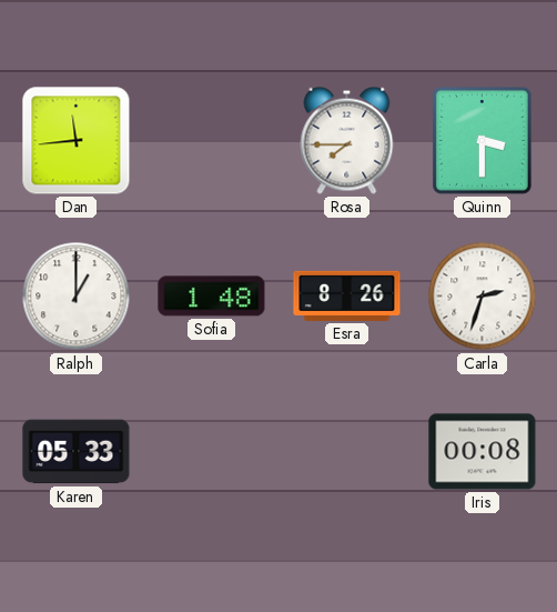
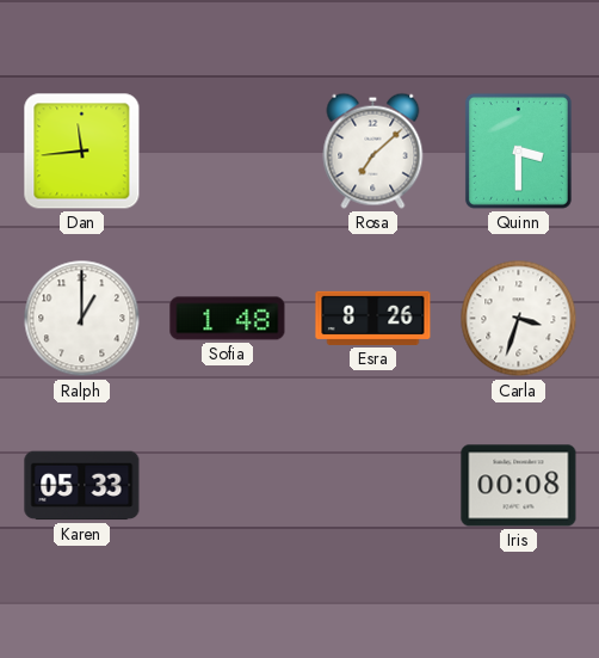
Rosa: 7:45 -> 7:08 (373, 150)
Carla: 2:33 -> 3:33 (519, 319)
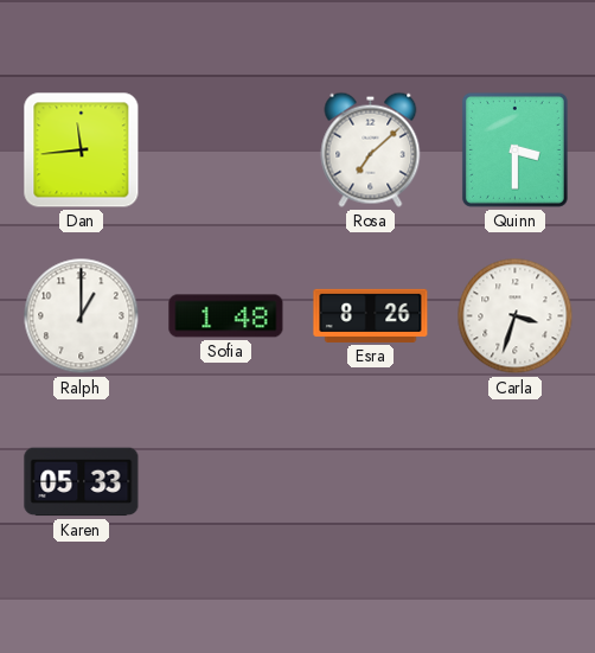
Iris: 00:08 -> none (519, 486)
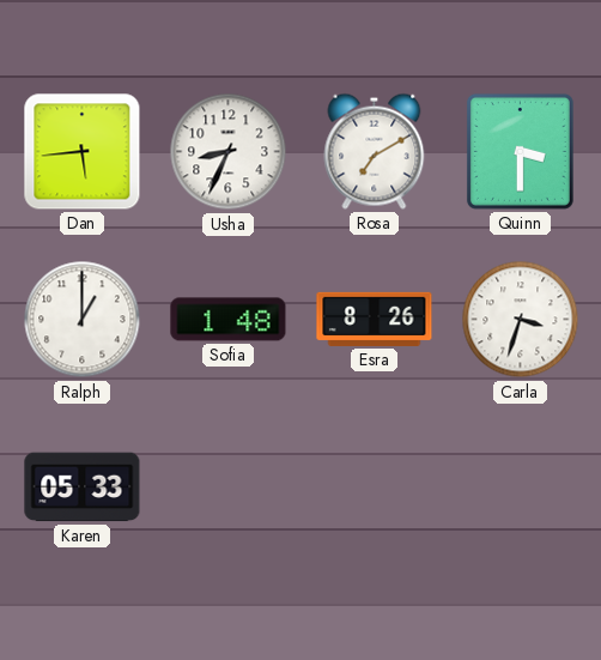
Dan: 11:44 -> 5:44 (83, 152)
Usha: none -> 8:34 (229, 152)
Rosa: 7:08 -> 7:10 (375, 151)
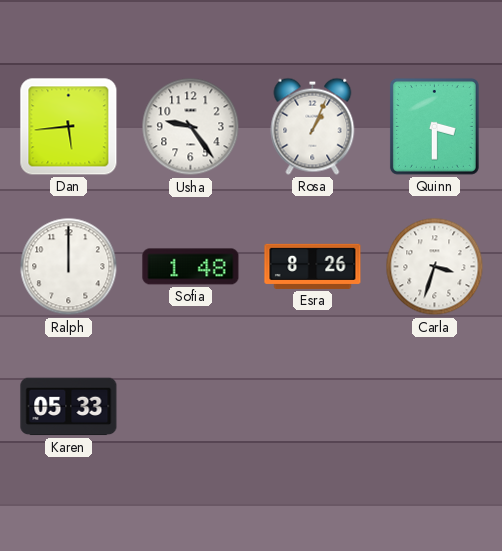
Usha: 8:34 -> 9:24 (191, 127)
Rosa: 7:10 -> 1:04 (313, 126)
Ralph: 1:00 -> 12:00 (69, 267)
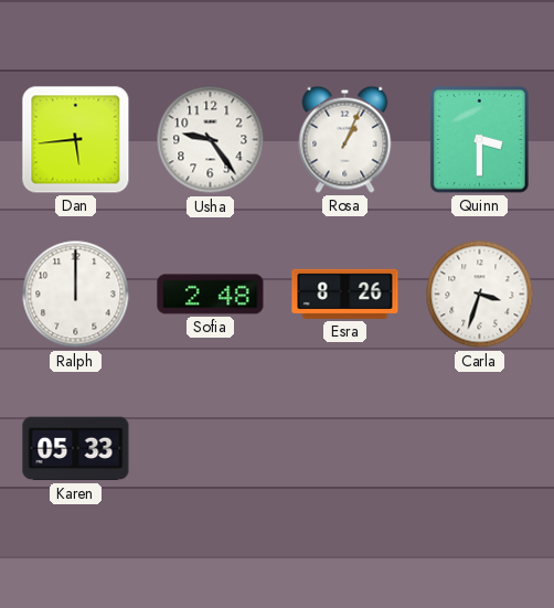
Sofia: 1:48 -> 2:48 (211, 295)
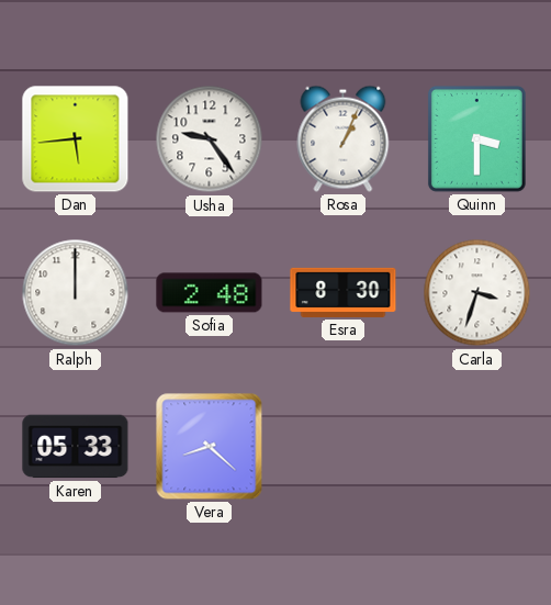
Esra: 8:26 -> 8:30 (344, 292)
Vera: none -> 8:22 (210, 447)
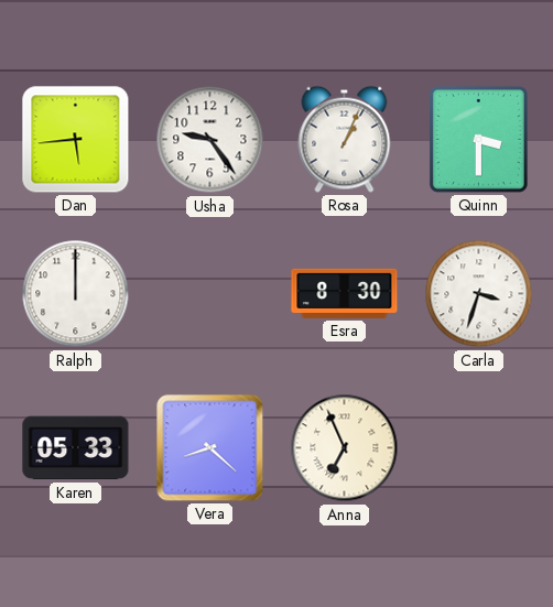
Sofia: 2:48 -> none (210, 293)
Anna: none -> 6:56 (345, 448)
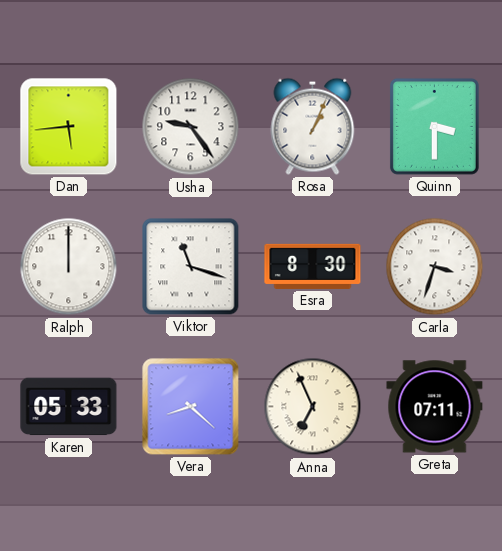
Viktor: none -> 11:18 (191, 267)
Greta: none -> 07:11 (435, 407)
